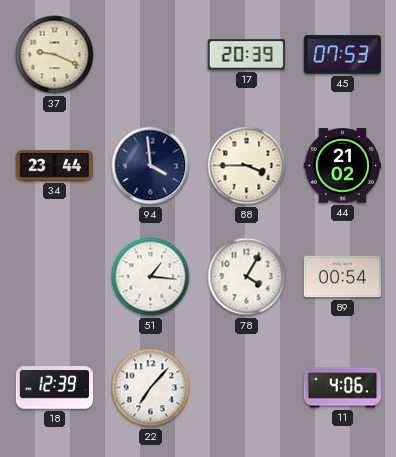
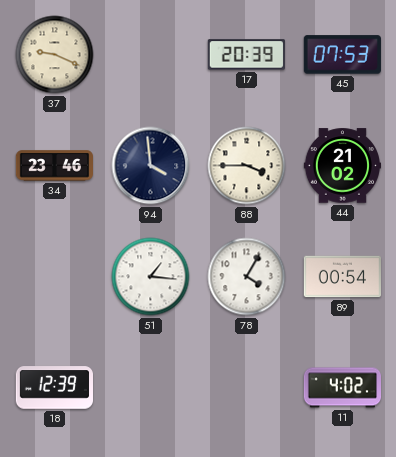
34: 23:44 -> 23:46 (55, 166)
22: 7:07 -> none (151, 388)
11: 4:06 -> 4:02 (342, 388)
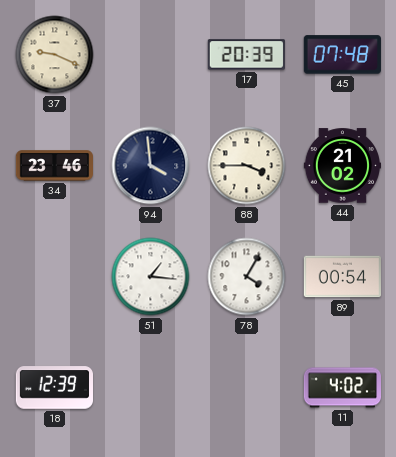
45: 07:53 -> 07:48 (342, 55)
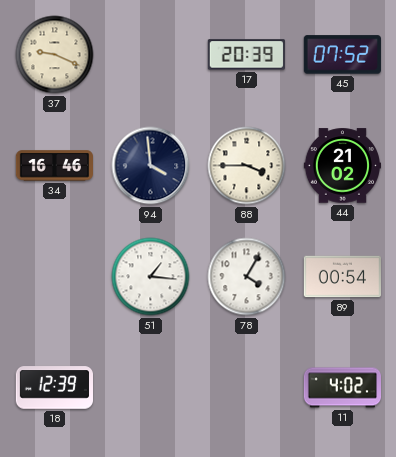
45: 07:48 -> 07:52 (342, 55)
34: 23:46 -> 16:46 (55, 166)
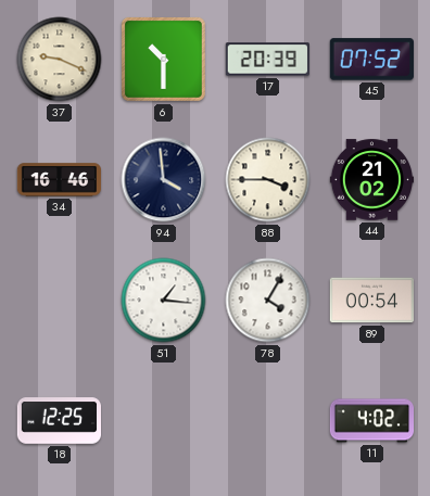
6: none -> 10:30 (163, 59)
18: 12:39 -> 12:25 (59, 421)
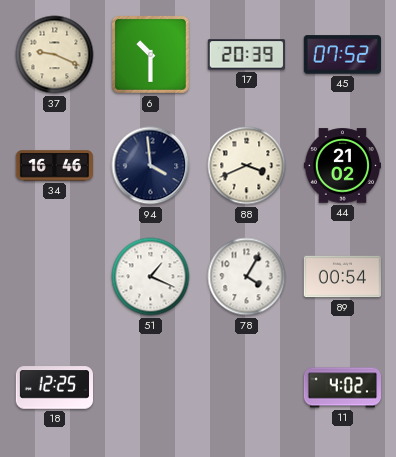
88: 3:45 -> 3:41 (247, 166)
51: 1:16 -> 1:19 (151, 277)
